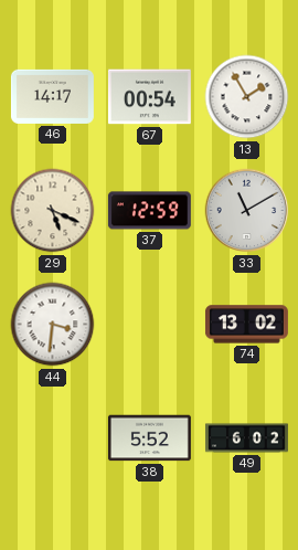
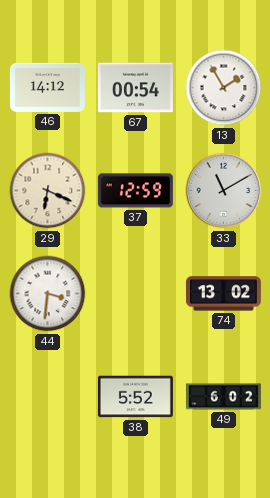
46: 14:17 -> 14:12 (47, 87)
29: 5:19 -> 6:19 (48, 191)
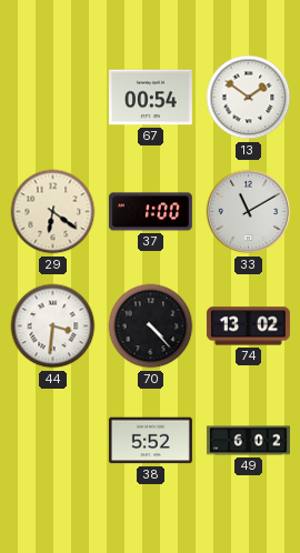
46: 14:12 -> none (47, 87)
13: 1:55 -> 1:51 (249, 98)
29: 6:19 -> 6:21 (53, 212)
37: 12:59 -> 1:00 (150, 212)
70: none -> 4:23 (151, 326)
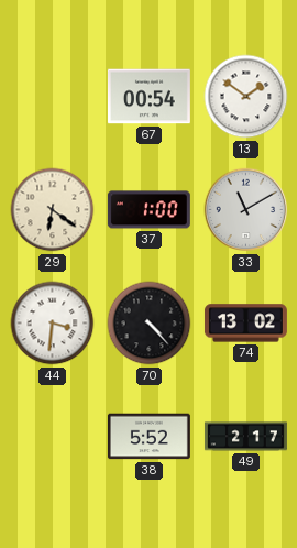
49: 6:02 -> 2:17 (245, 437)
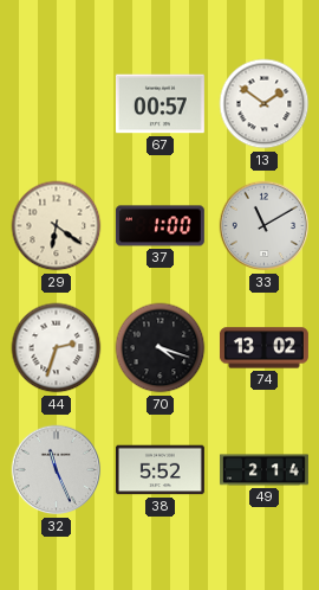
67: 00:54 -> 00:57 (159, 104)
44: 3:31 -> 2:33 (57, 348)
70: 4:23 -> 4:18 (161, 348)
32: none -> 11:26 (57, 470)
49: 2:17 -> 2:14 (263, 470)
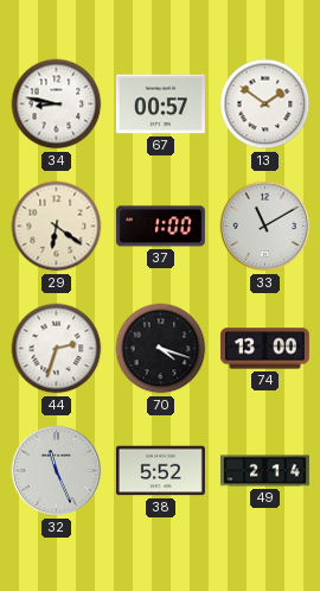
34: none -> 8:47 (57, 104)
74: 13:02 -> 13:00 (264, 349)
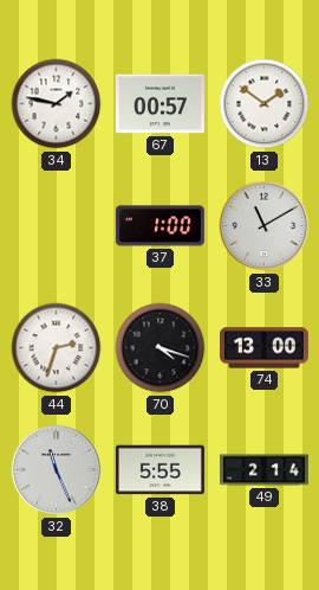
34: 8:47 -> 1:47 (57, 104)
29: 6:21 -> none (57, 227)
38: 5:52 -> 5:55 (159, 470)
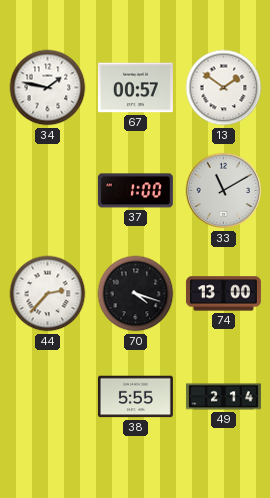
44: 2:33 -> 2:37 (48, 294)
32: 11:26 -> none (57, 470)
